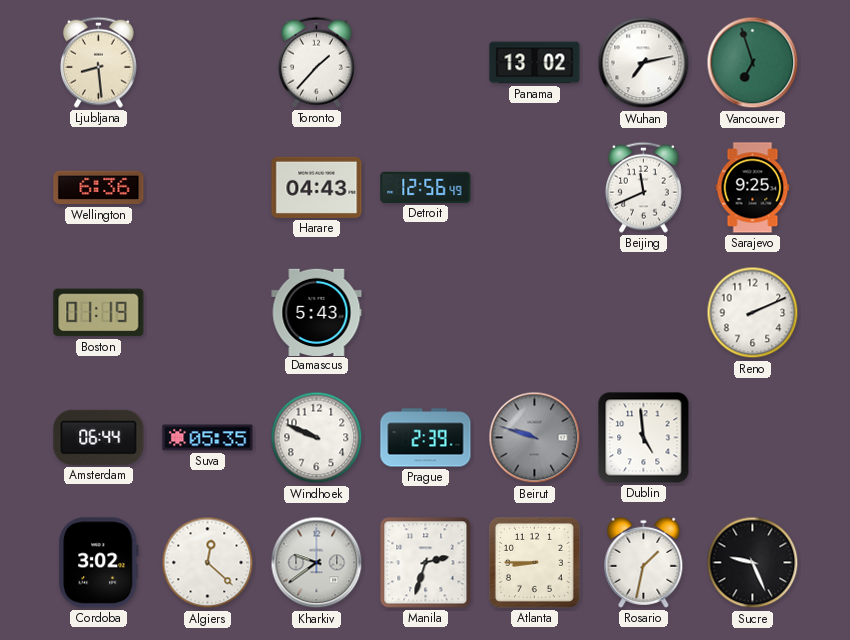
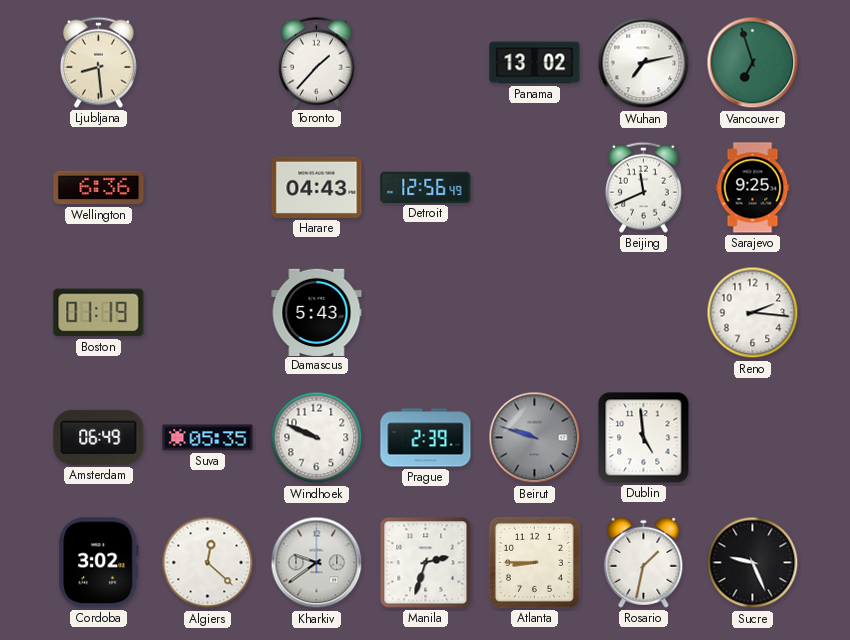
Reno: 2:11 -> 2:16 (753, 313)
Amsterdam: 06:44 -> 06:49 (99, 437)
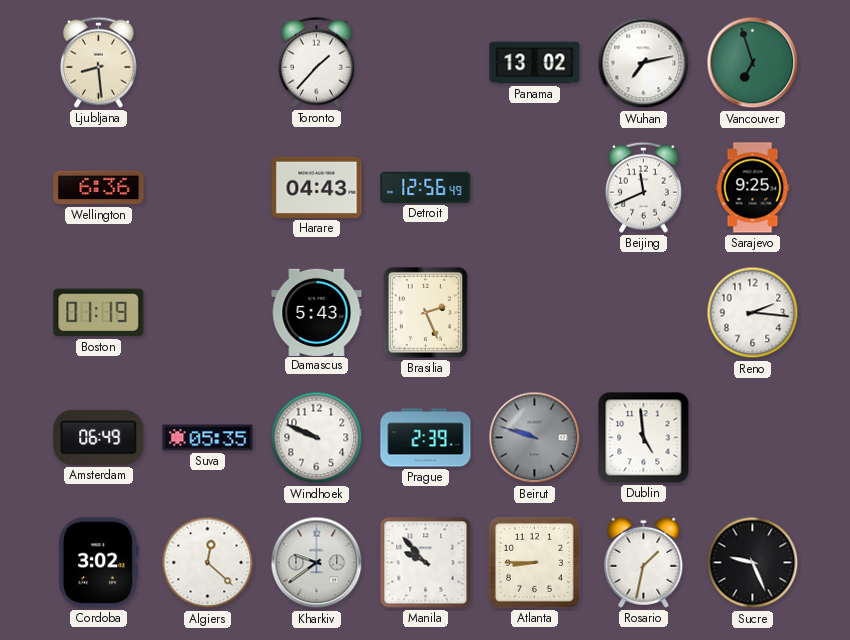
Brasilia: none -> 2:26 (425, 312)
Manila: 2:33 -> 9:53 (426, 563)
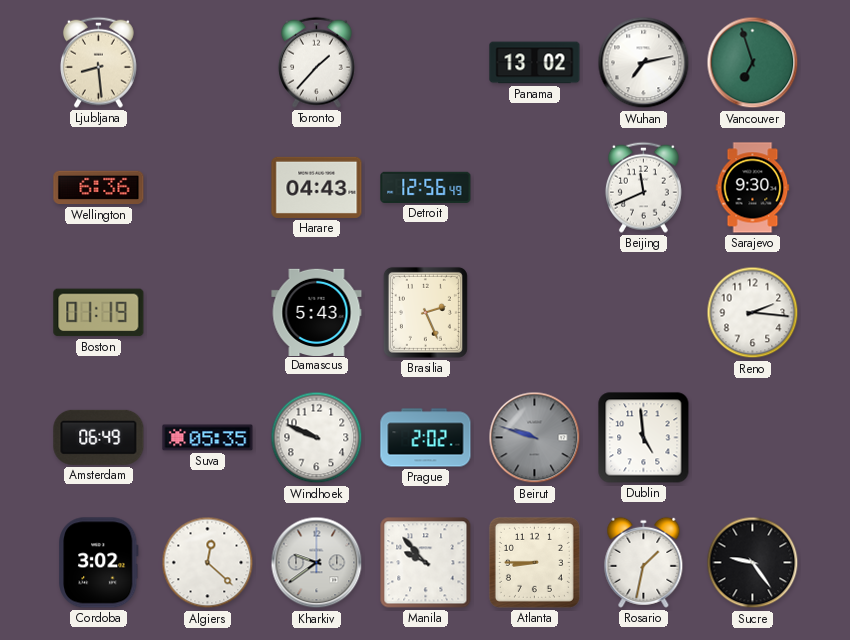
Sarajevo: 9:25 -> 9:30 (753, 188)
Prague: 2:39 -> 2:02 (426, 438)
Sucre: 9:26 -> 9:24 (753, 563)
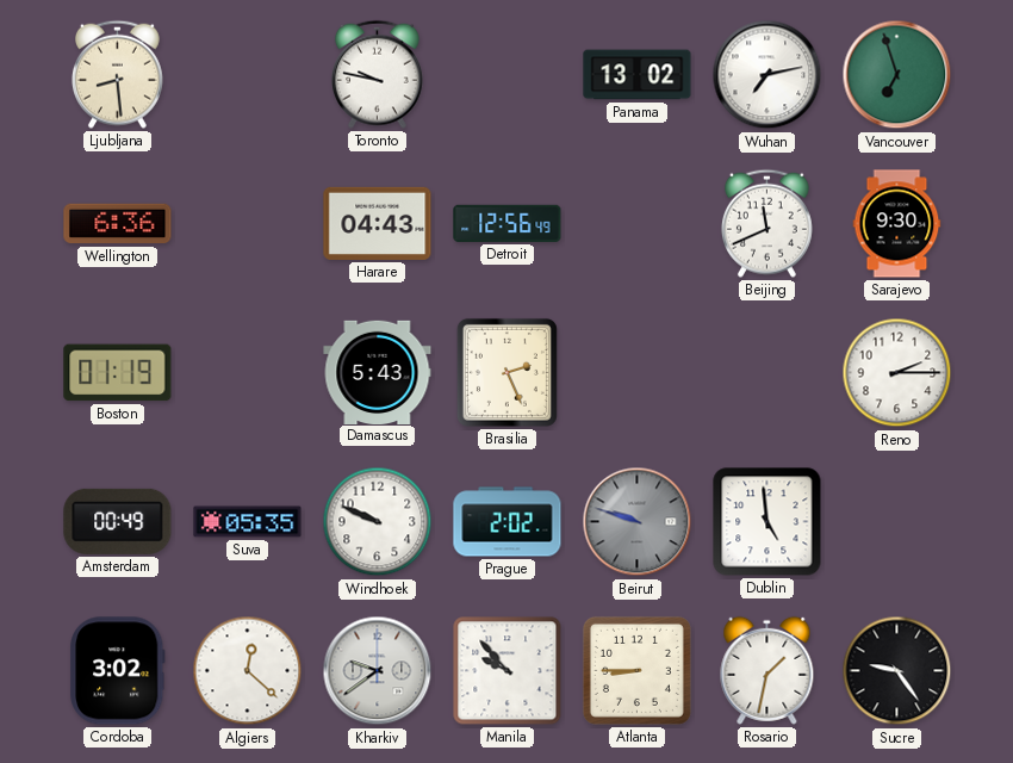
Toronto: 1:37 -> 9:47 (377, 74)
Reno: 2:16 -> 2:15 (897, 373)
Amsterdam: 06:49 -> 00:49 (118, 521)
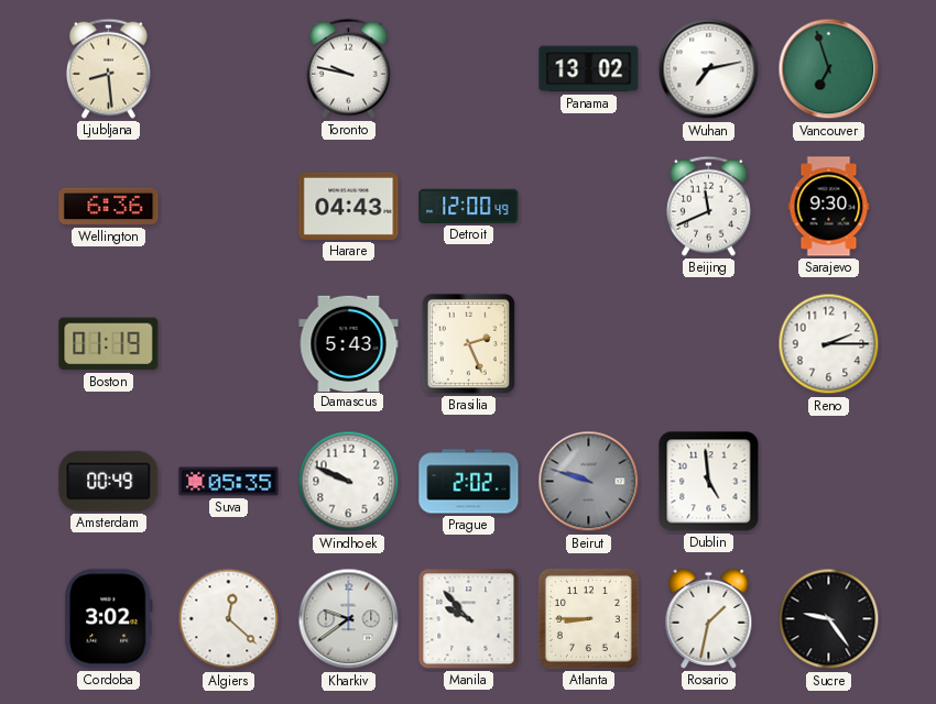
Detroit: 12:56 -> 12:00 (469, 206)
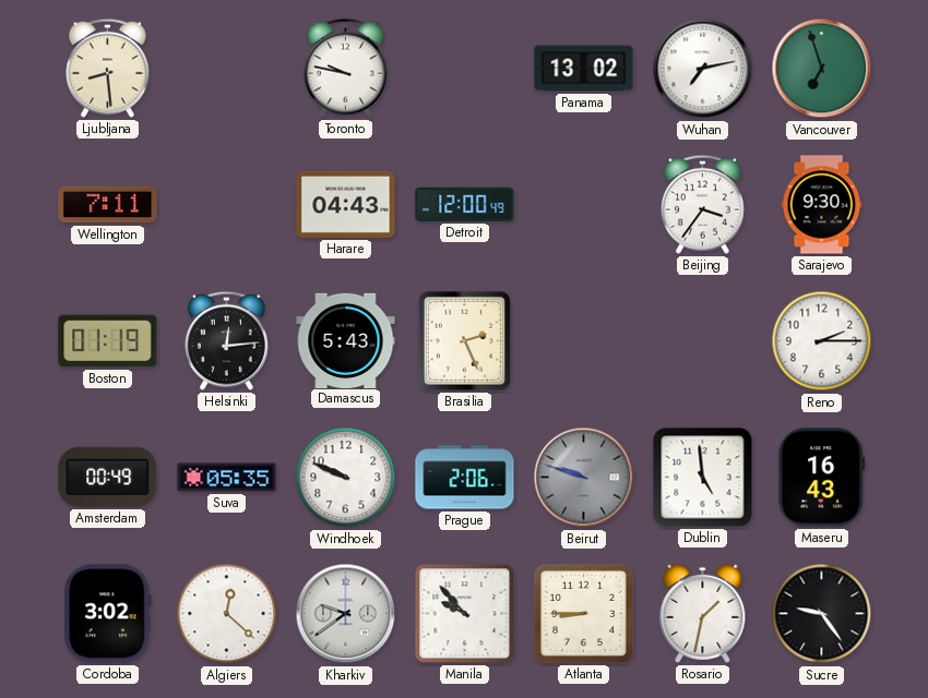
Wellington: 6:36 -> 7:11 (108, 205)
Beijing: 11:41 -> 3:36 (702, 204)
Helsinki: none -> 12:14 (226, 340)
Prague: 2:02 -> 2:06 (465, 478)
Maseru: none -> 16:43 (822, 478)
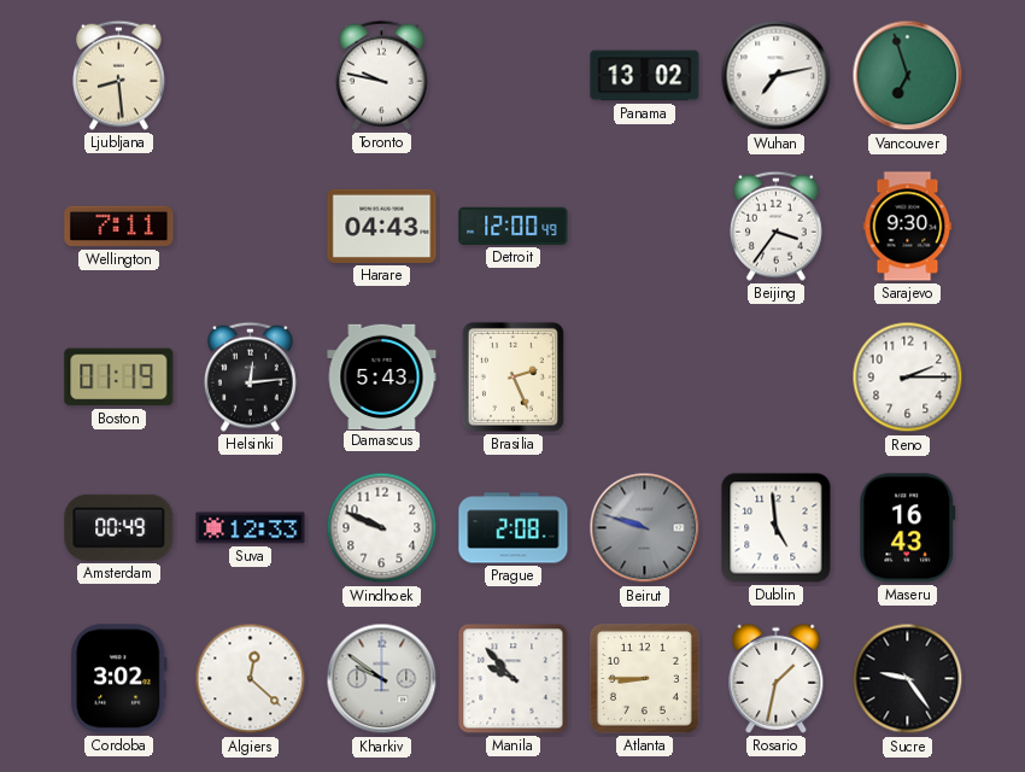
Suva: 05:35 -> 12:33 (251, 528)
Prague: 2:06 -> 2:08 (514, 528)
Kharkiv: 9:39 -> 9:51 (382, 679)
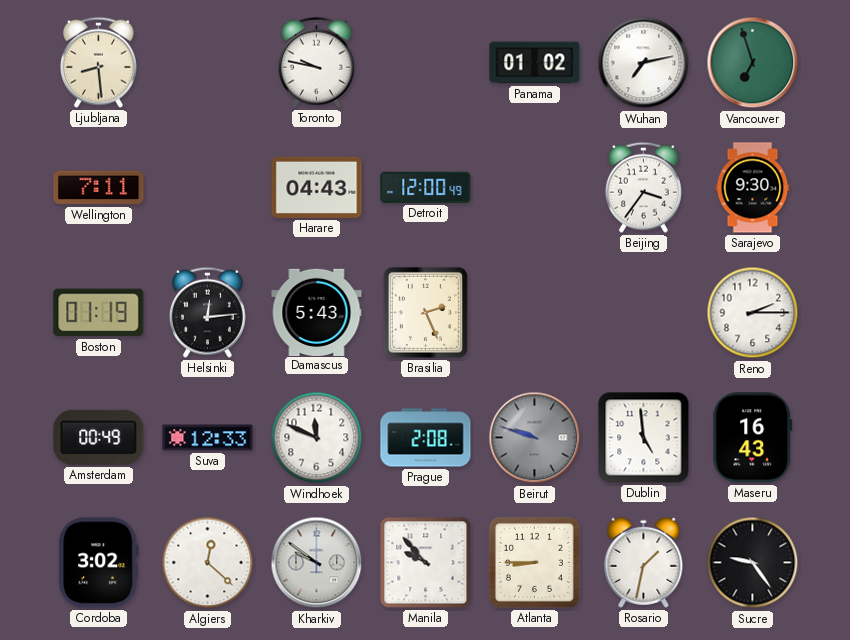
Panama: 13:02 -> 01:02 (535, 63)
Windhoek: 9:49 -> 11:49 (317, 438)
